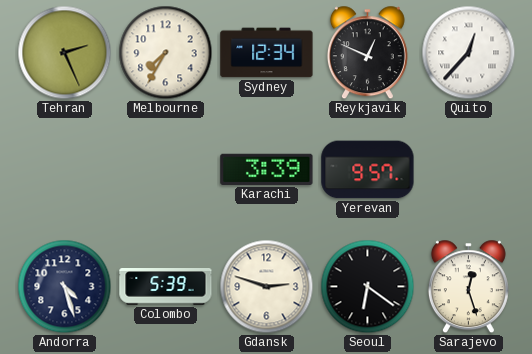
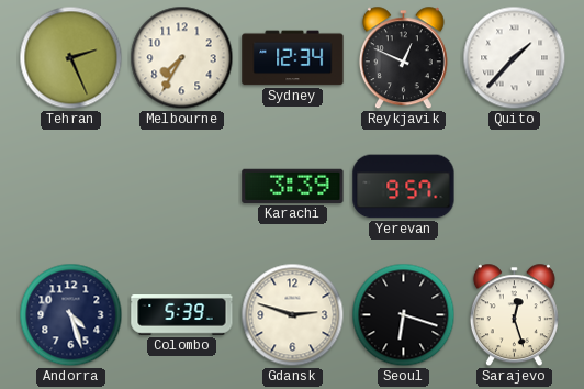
Quito: 12:37 -> 1:37 (515, 58)
Seoul: 6:21 -> 6:18 (404, 315)
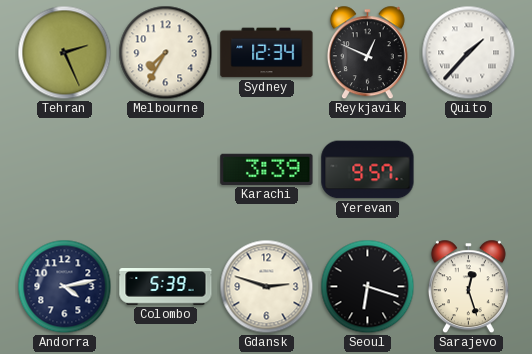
Andorra: 4:27 -> 4:13 (65, 287)
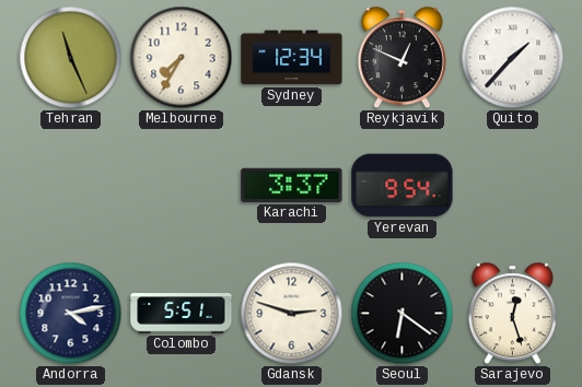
Tehran: 2:26 -> 11:26 (71, 58)
Karachi: 3:39 -> 3:37 (292, 185)
Yerevan: 9:57 -> 9:54 (403, 186)
Colombo: 5:39 -> 5:51 (182, 314)
Seoul: 6:18 -> 6:21 (403, 314)
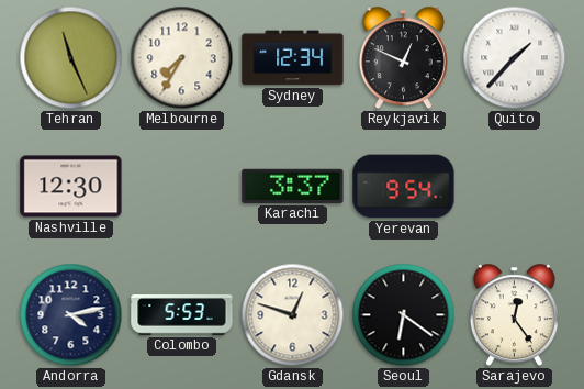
Nashville: none -> 12:30 (71, 187)
Colombo: 5:51 -> 5:53 (182, 315)
Gdansk: 2:48 -> 12:48 (293, 315)
Sarajevo: 12:27 -> 12:24 (514, 315)
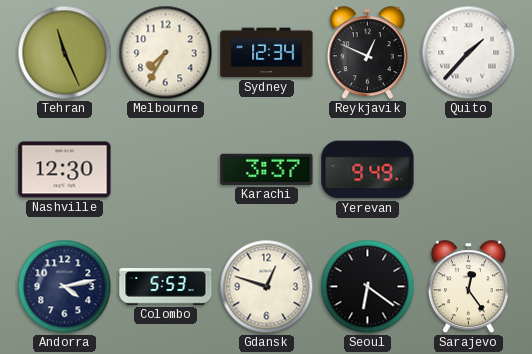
Yerevan: 9:54 -> 9:49 (368, 170)
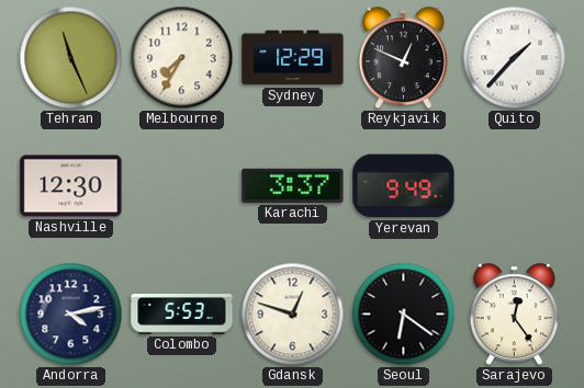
Sydney: 12:34 -> 12:29 (293, 58)
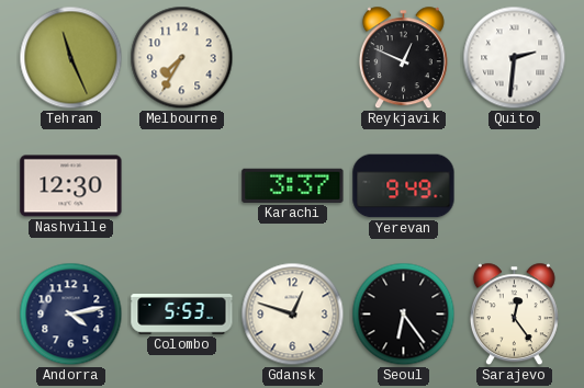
Sydney: 12:29 -> none (293, 58)
Quito: 1:37 -> 2:31 (515, 58)
Seoul: 6:21 -> 6:24 (404, 315)
